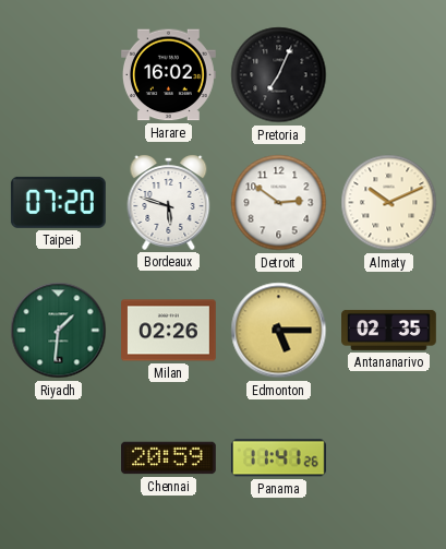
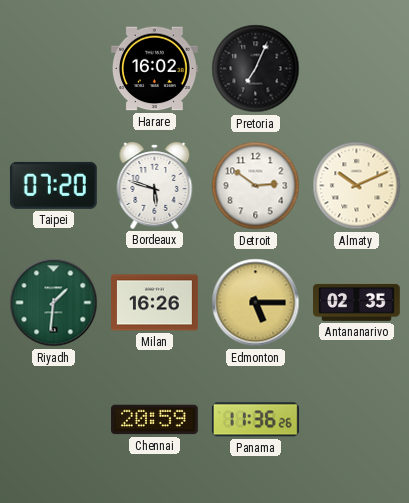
Milan: 02:26 -> 16:26 (155, 303)
Panama: 11:41 -> 11:36 (255, 420)
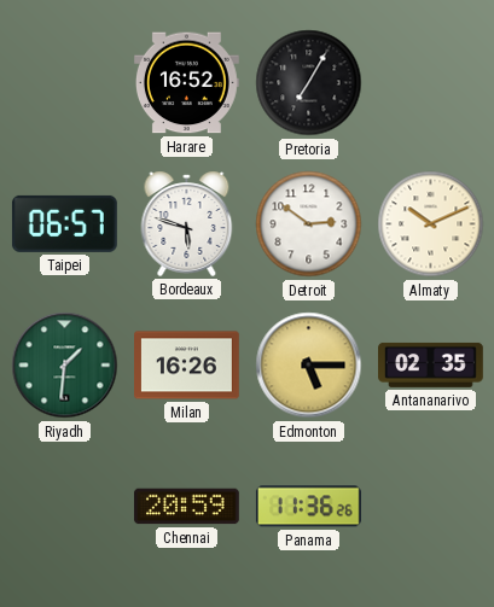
Harare: 16:02 -> 16:52 (186, 83)
Pretoria: 7:04 -> 7:05 (309, 83)
Taipei: 07:20 -> 06:57 (64, 223)
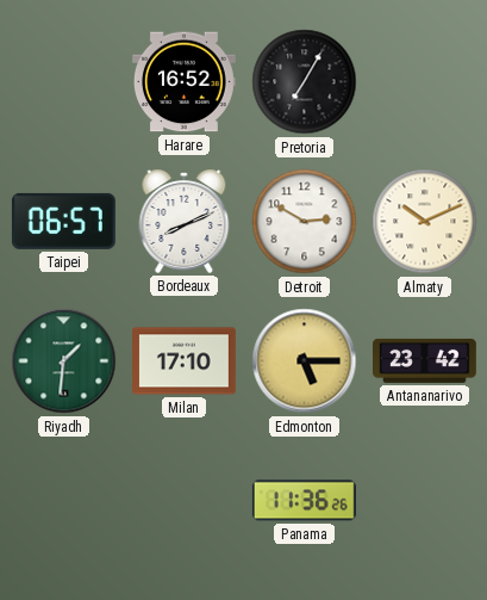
Bordeaux: 5:48 -> 8:11 (185, 221)
Detroit: 2:51 -> 2:50 (305, 222)
Milan: 16:26 -> 17:10 (185, 361)
Antananarivo: 02:35 -> 23:42 (425, 360)
Chennai: 20:59 -> none (186, 507)
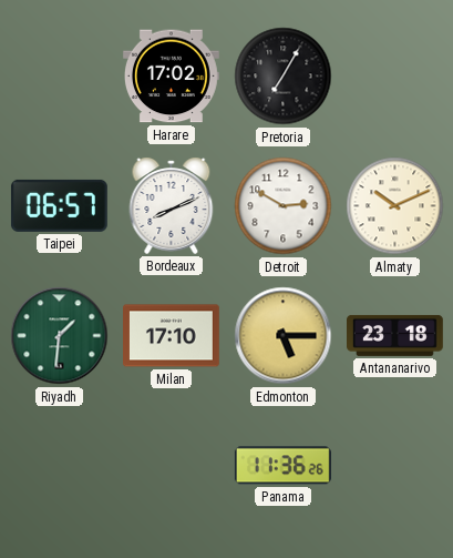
Harare: 16:52 -> 17:02 (171, 77)
Antananarivo: 23:42 -> 23:18 (395, 335)
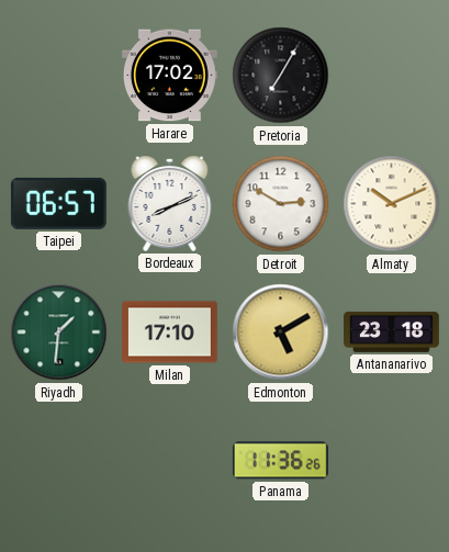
Edmonton: 5:15 -> 5:10 (281, 333)
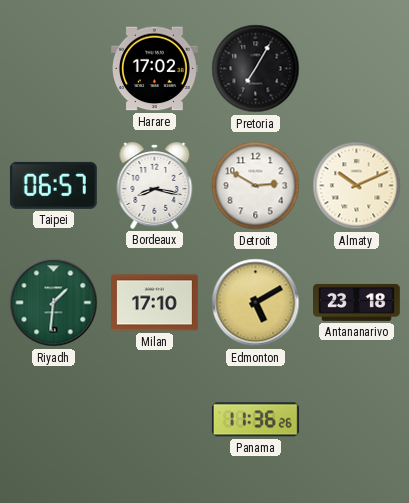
Bordeaux: 8:11 -> 8:17 (155, 185)
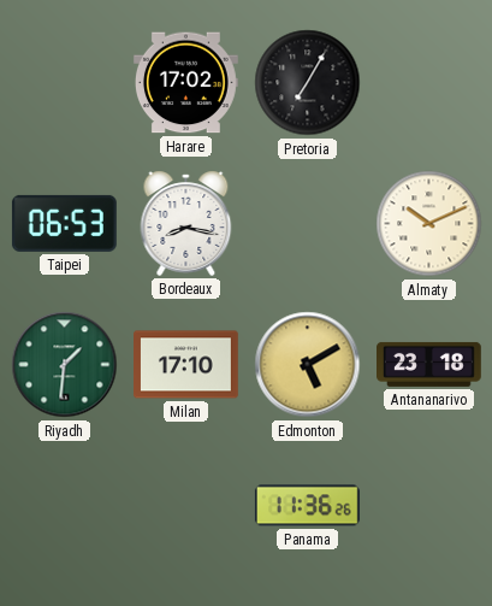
Taipei: 06:57 -> 06:53 (64, 223)
Detroit: 2:50 -> none (256, 186)
